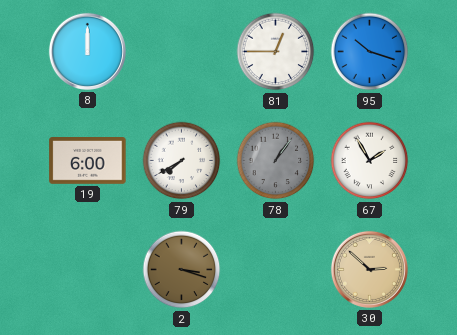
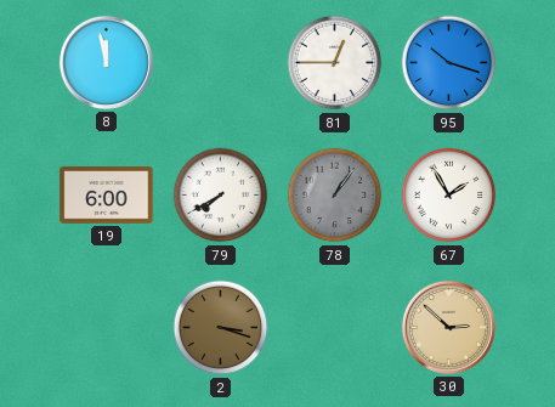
8: 12:00 -> 11:58 (106, 62)
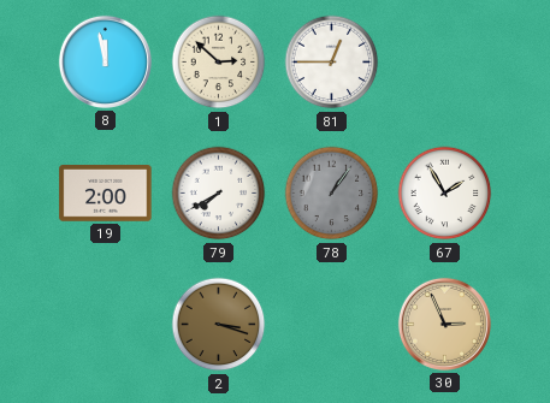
1: none -> 2:52 (219, 63)
95: 10:18 -> none (449, 63)
19: 6:00 -> 2:00 (106, 194)
30: 2:52 -> 2:56 (444, 324)
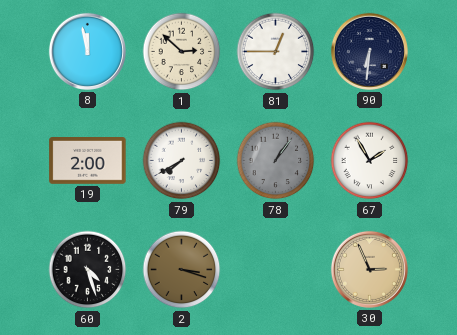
90: none -> 6:31 (369, 51)
60: none -> 4:27 (88, 270)
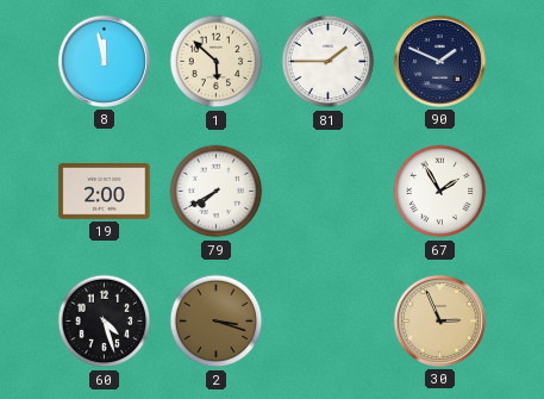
1: 2:52 -> 5:52 (217, 62)
81: 12:45 -> 1:45 (329, 62)
90: 6:31 -> 1:49 (439, 61)
78: 1:06 -> none (276, 161)
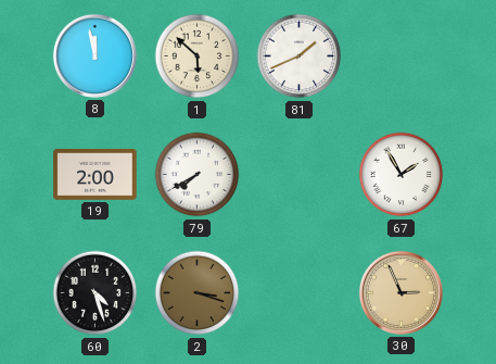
81: 1:45 -> 1:41 (300, 57)
90: 1:49 -> none (439, 61)
